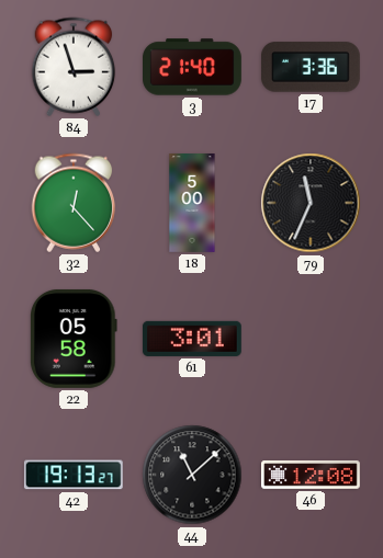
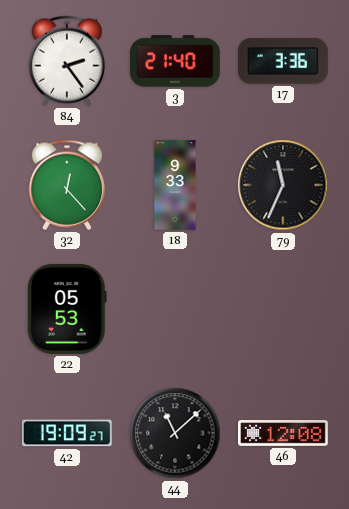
84: 2:57 -> 2:24 (67, 61)
18: 5:00 -> 9:33 (175, 186)
22: 05:58 -> 05:53 (67, 309)
61: 3:01 -> none (192, 339)
42: 19:13 -> 19:09 (67, 433)
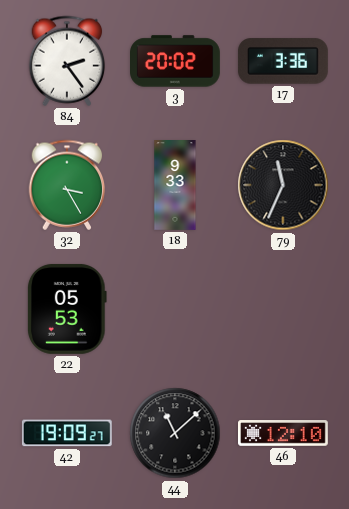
3: 21:40 -> 20:02 (176, 61)
32: 12:23 -> 3:25 (67, 185)
46: 12:08 -> 12:10 (284, 433)
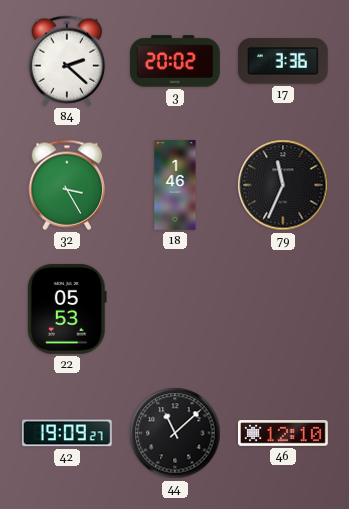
84: 2:24 -> 2:22 (67, 61)
18: 9:33 -> 1:46 (175, 186)
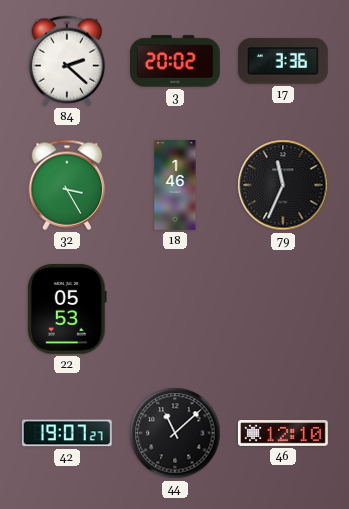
42: 19:09 -> 19:07 (67, 433)
